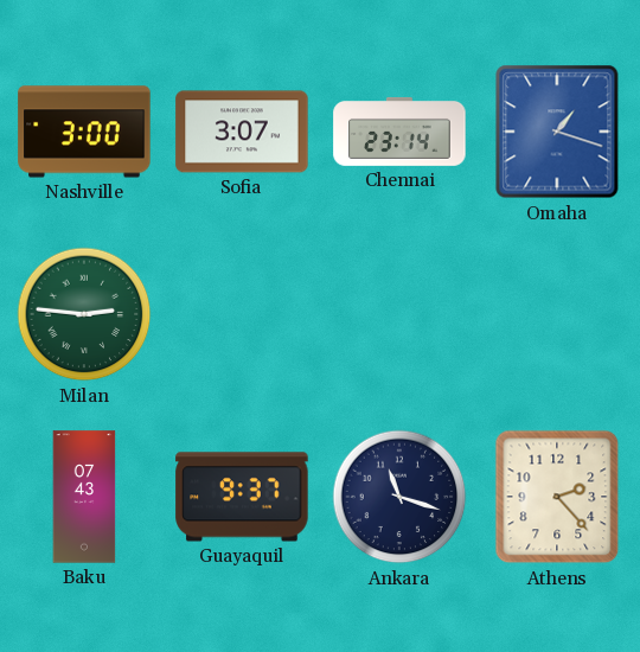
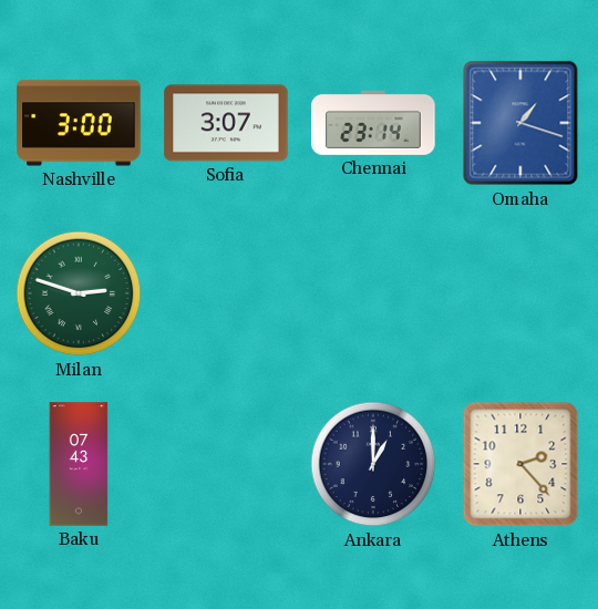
Milan: 2:46 -> 2:48 (79, 293)
Guayaquil: 9:37 -> none (242, 497)
Ankara: 11:18 -> 1:00 (373, 464)
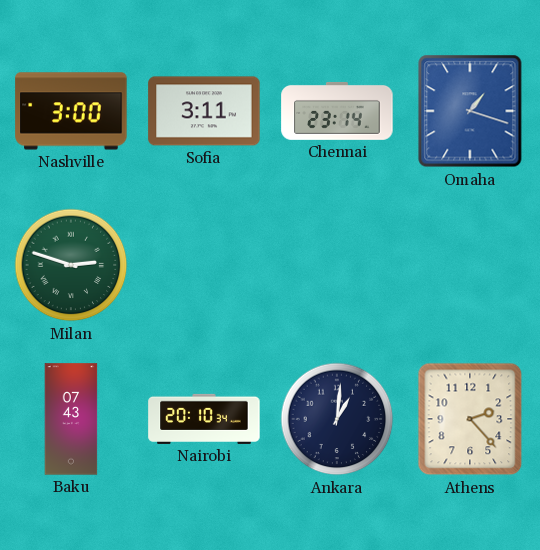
Sofia: 3:07 -> 3:11 (204, 111)
Nairobi: none -> 20:10 (204, 419)
Ankara: 1:00 -> 1:01 (337, 419)
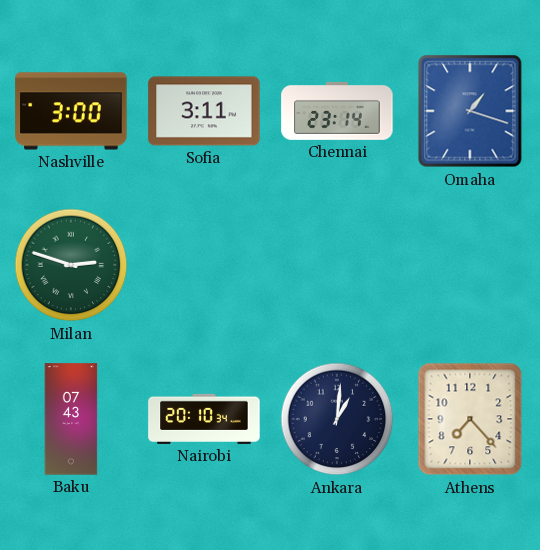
Athens: 2:23 -> 7:23 (470, 419)
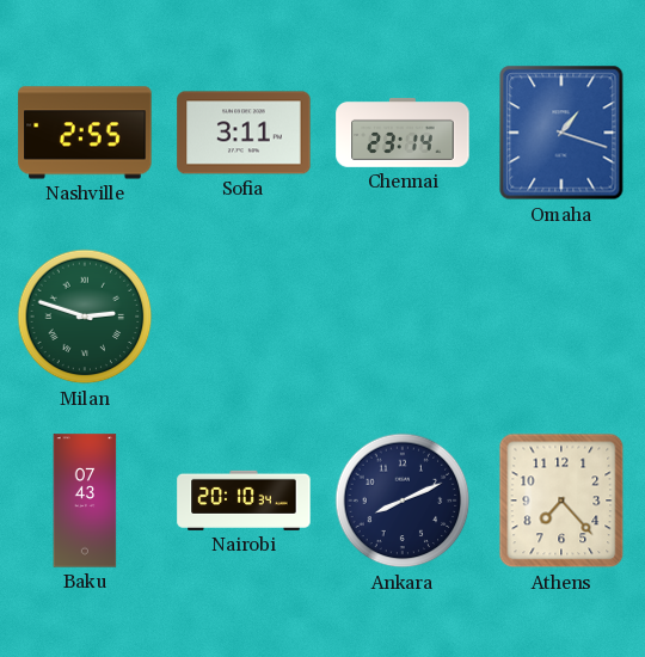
Nashville: 3:00 -> 2:55 (85, 133)
Ankara: 1:01 -> 8:11 (403, 501)
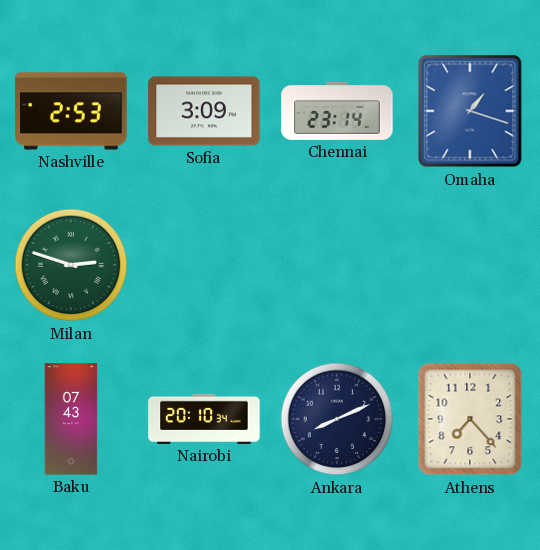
Nashville: 2:55 -> 2:53 (71, 111)
Sofia: 3:11 -> 3:09 (204, 111)
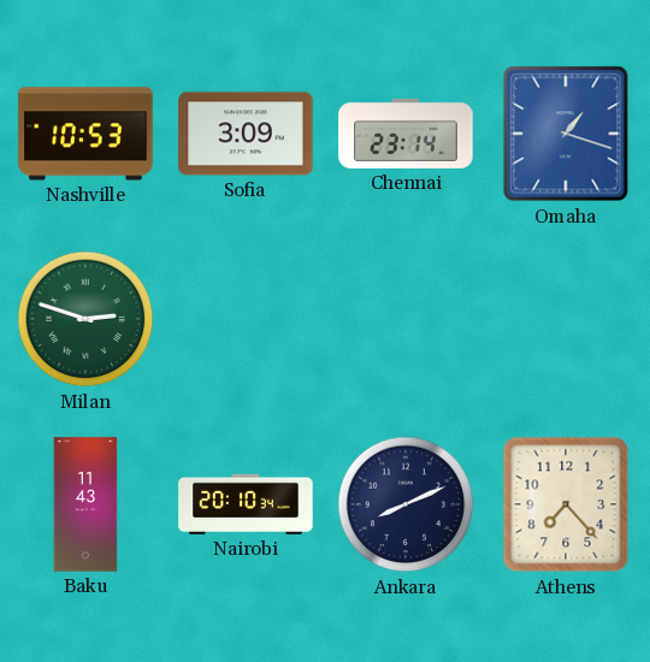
Nashville: 2:53 -> 10:53 (85, 134)
Baku: 07:43 -> 11:43 (85, 504)
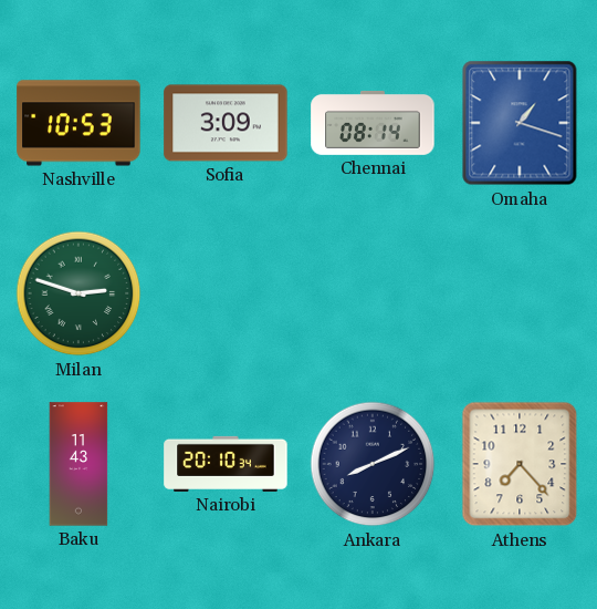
Chennai: 23:14 -> 08:14 (373, 123)
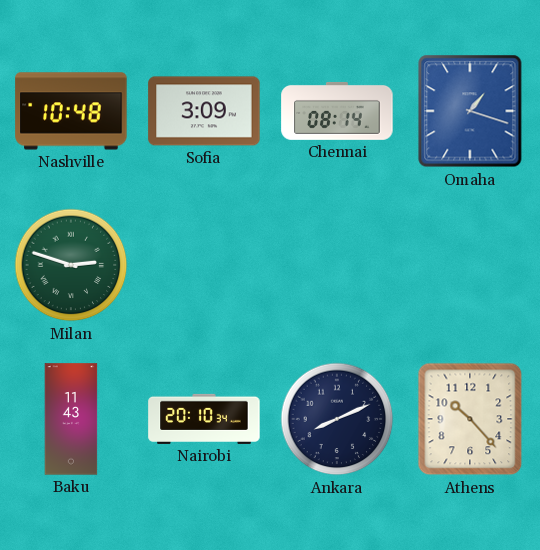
Nashville: 10:53 -> 10:48 (71, 111)
Athens: 7:23 -> 10:23 (470, 419)
